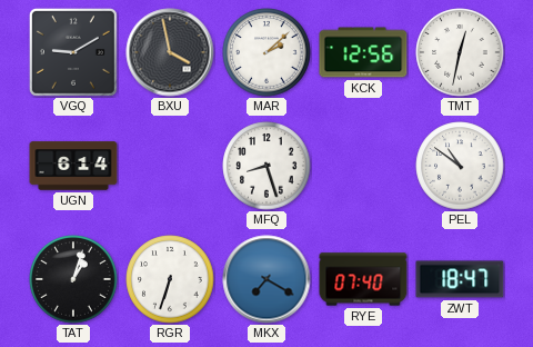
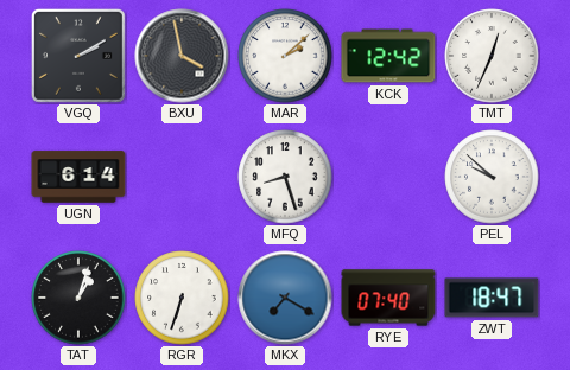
VGQ: 9:10 -> 2:10 (78, 56)
KCK: 12:56 -> 12:42 (388, 56)
TMT: 12:32 -> 12:34 (492, 56)
PEL: 10:51 -> 9:52 (492, 177)
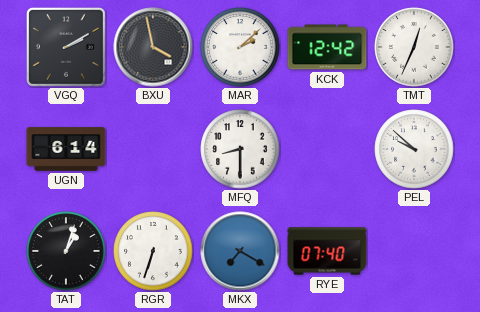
MFQ: 8:27 -> 8:30 (240, 149)
ZWT: 18:47 -> none (492, 298)
